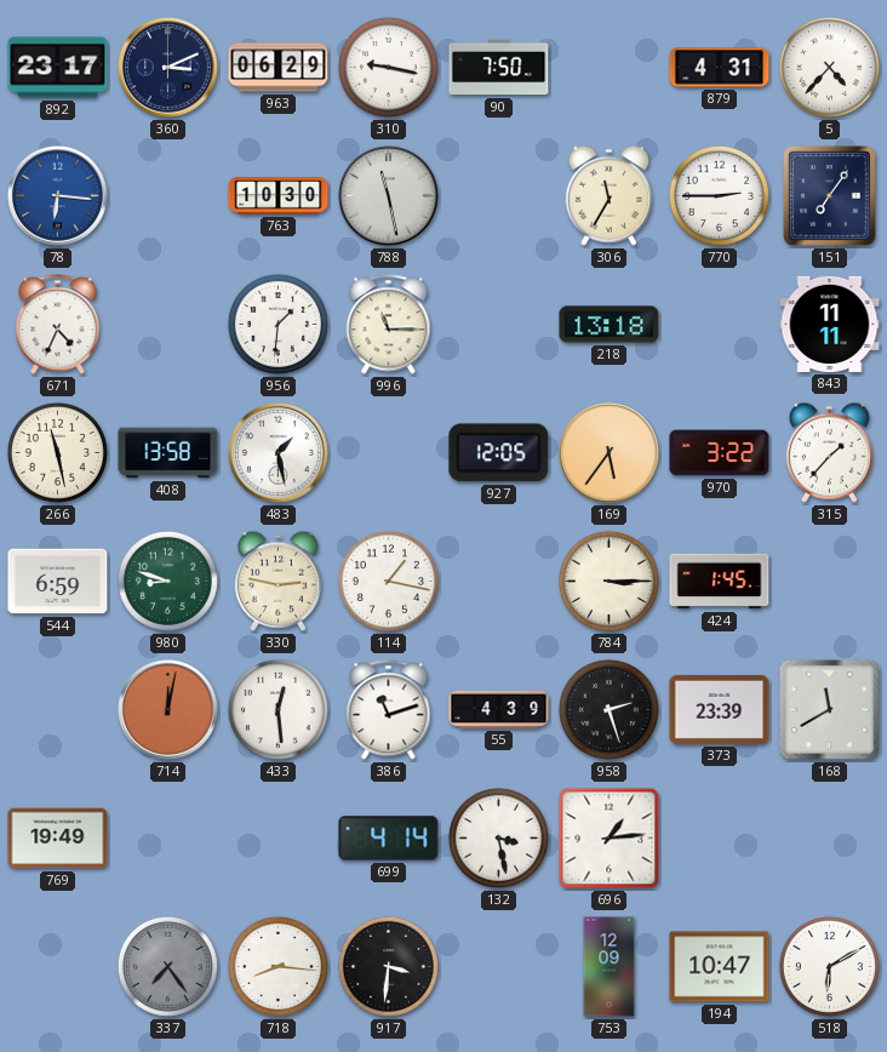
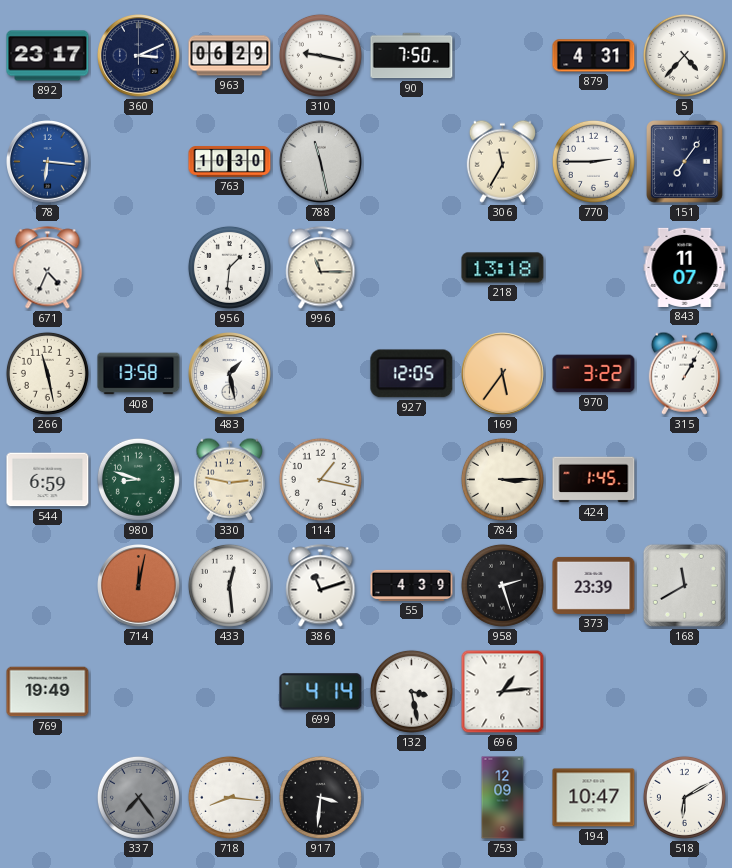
843: 11:11 -> 11:07 (685, 267)
315: 1:37 -> 1:05 (684, 373)
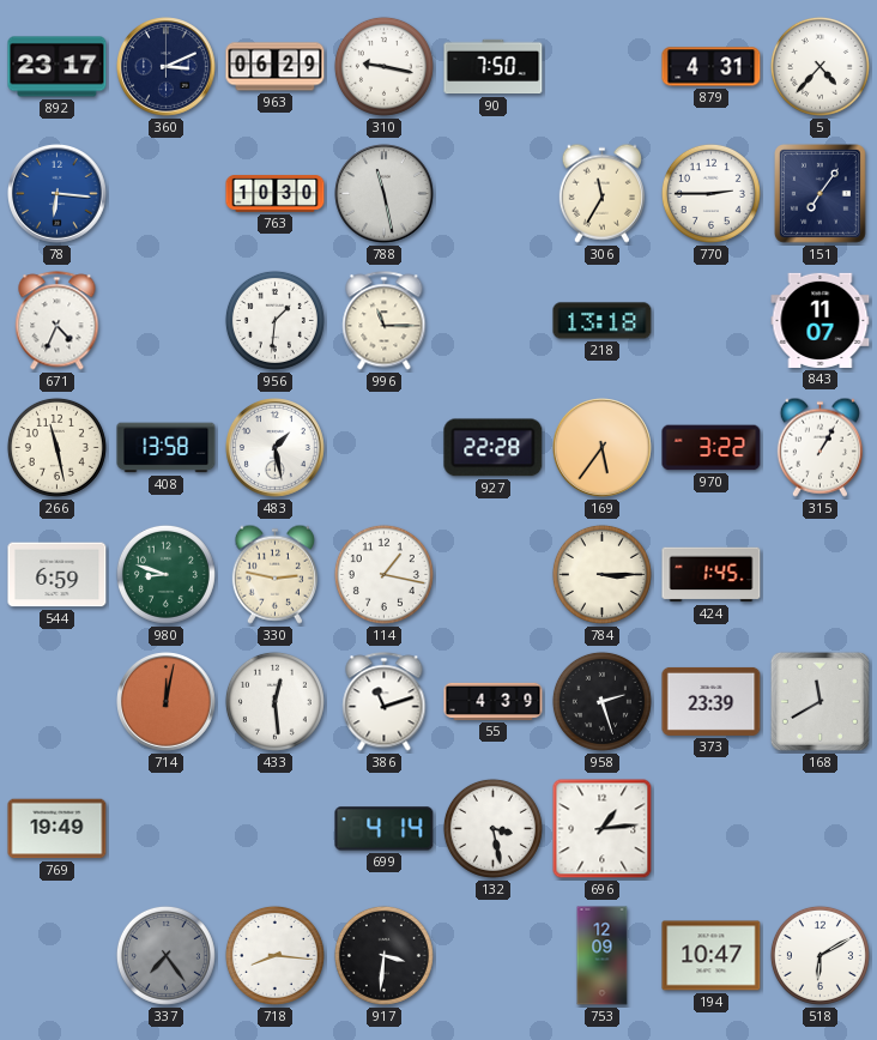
927: 12:05 -> 22:28 (494, 448)
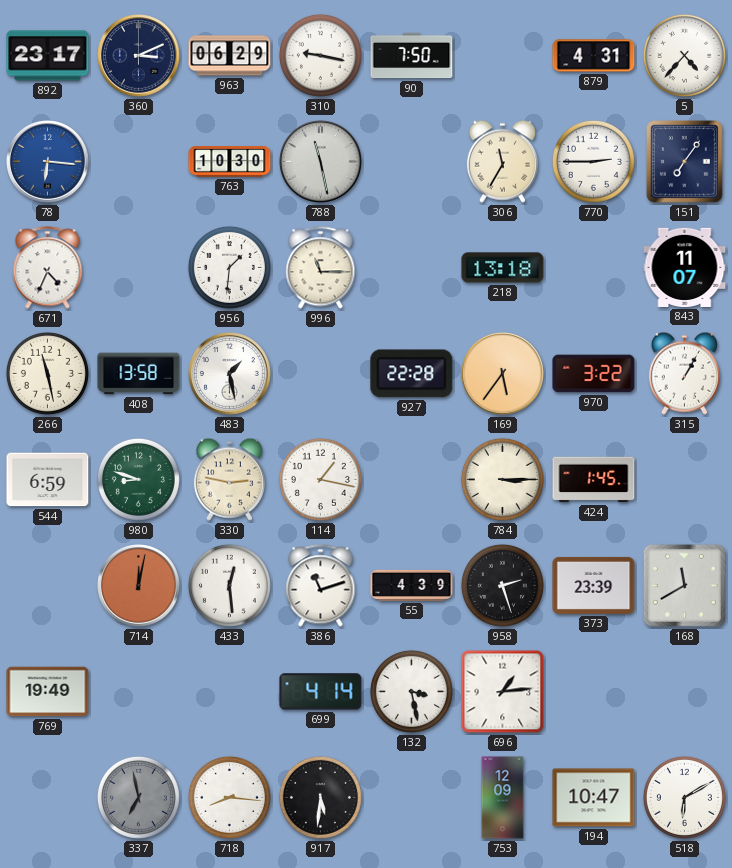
337: 7:24 -> 6:58 (138, 797)
917: 3:31 -> 5:31 (320, 797)
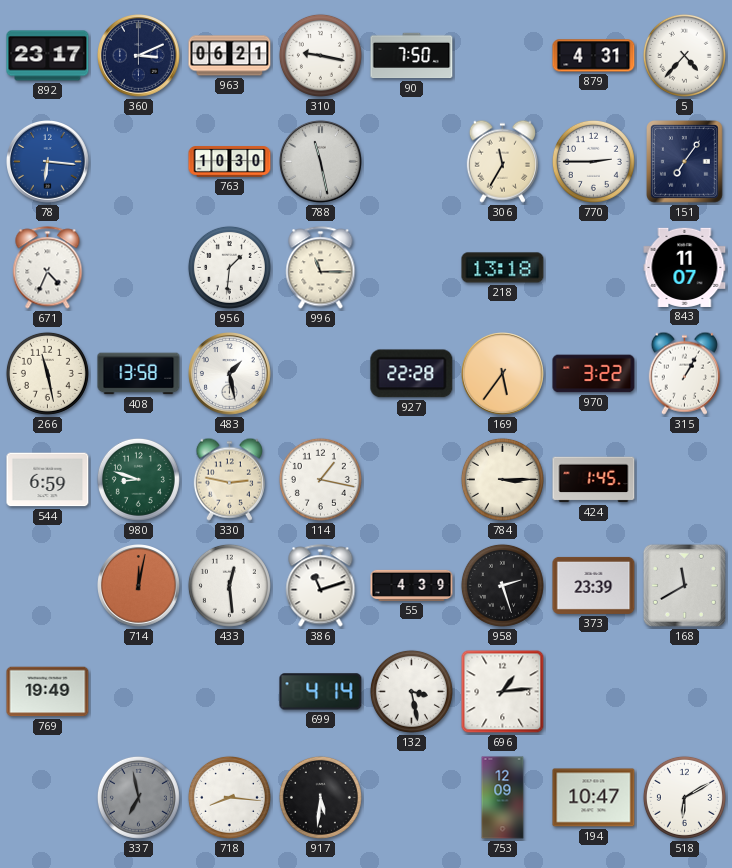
963: 06:29 -> 06:21 (230, 56)
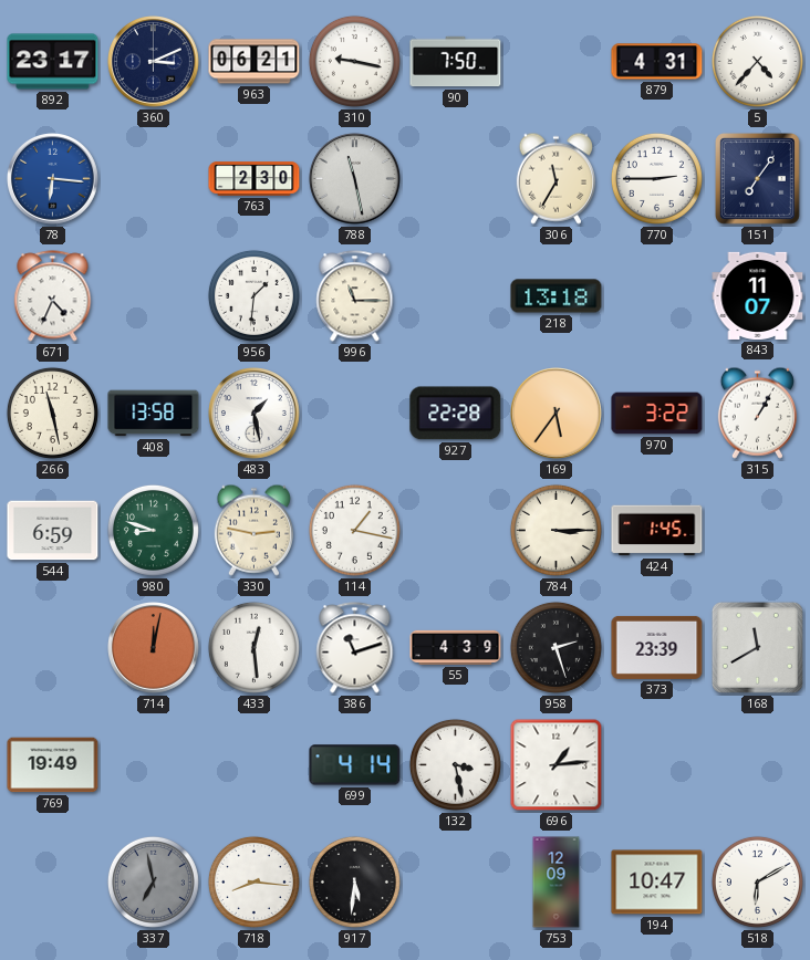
763: 10:30 -> 2:30 (255, 179)
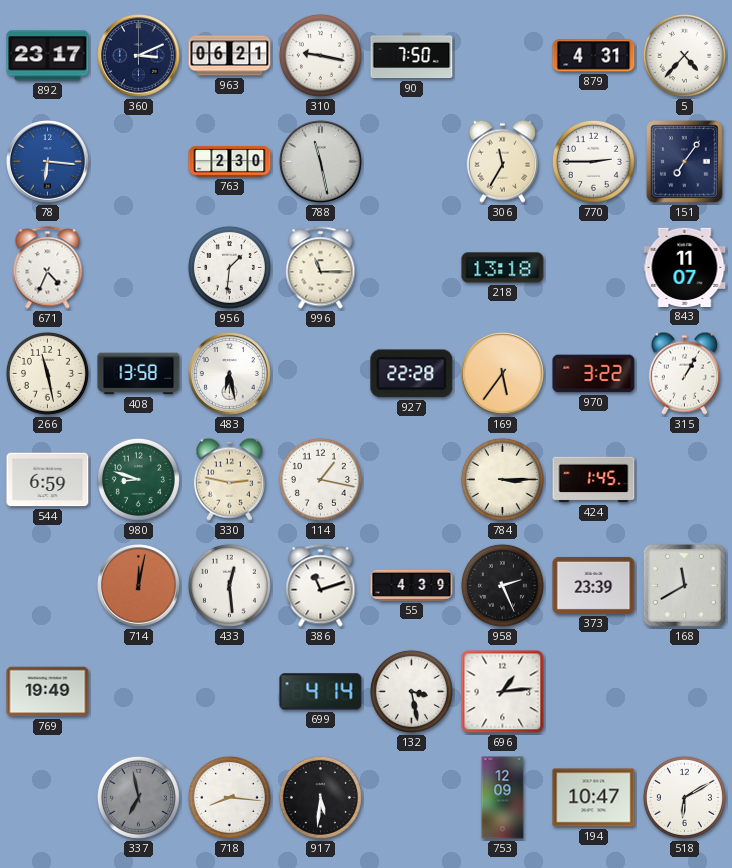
483: 1:28 -> 6:28 (230, 374)
958: 2:27 -> 2:26 (502, 585)
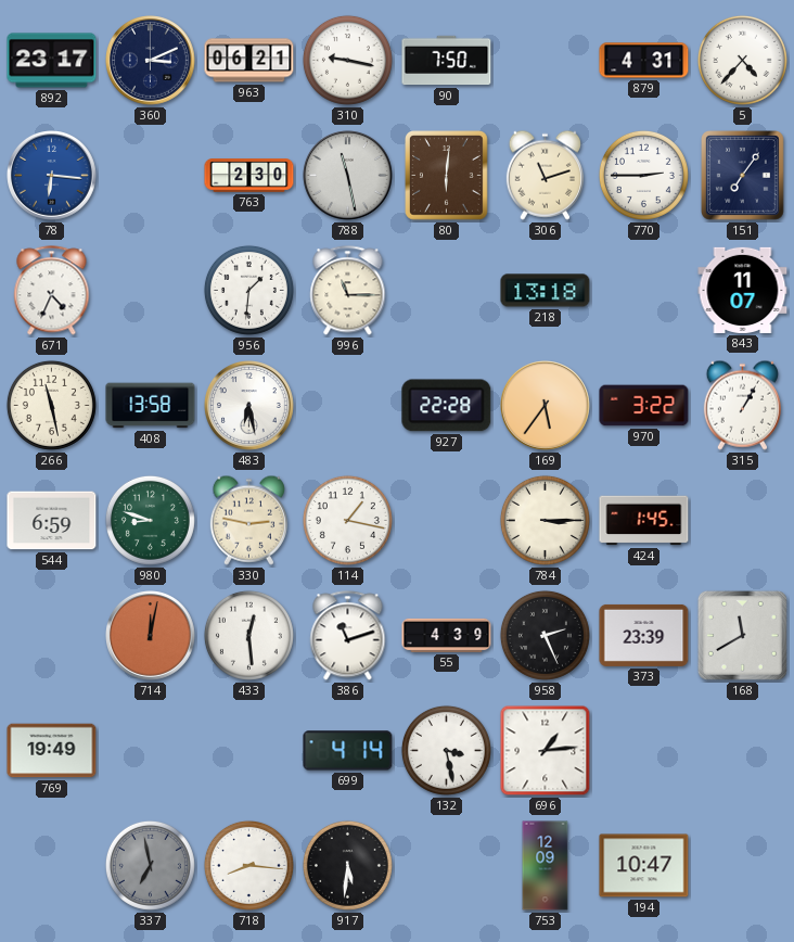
80: none -> 6:01 (447, 176)
306: 11:35 -> 11:12 (545, 175)
518: 6:10 -> none (684, 797)
